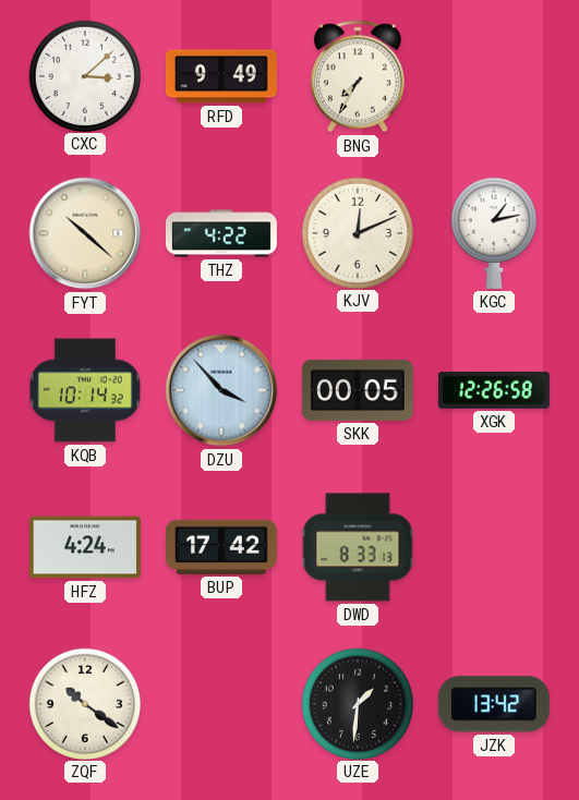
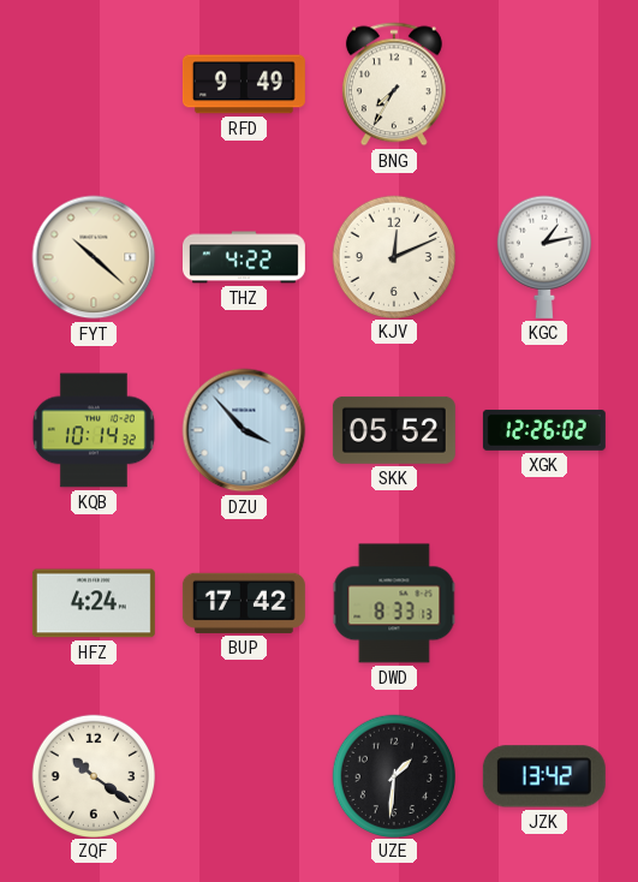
CXC: 3:08 -> none (84, 75)
SKK: 00:05 -> 05:52 (394, 430)
XGK: 12:26:58 -> 12:26:02 (544, 430)
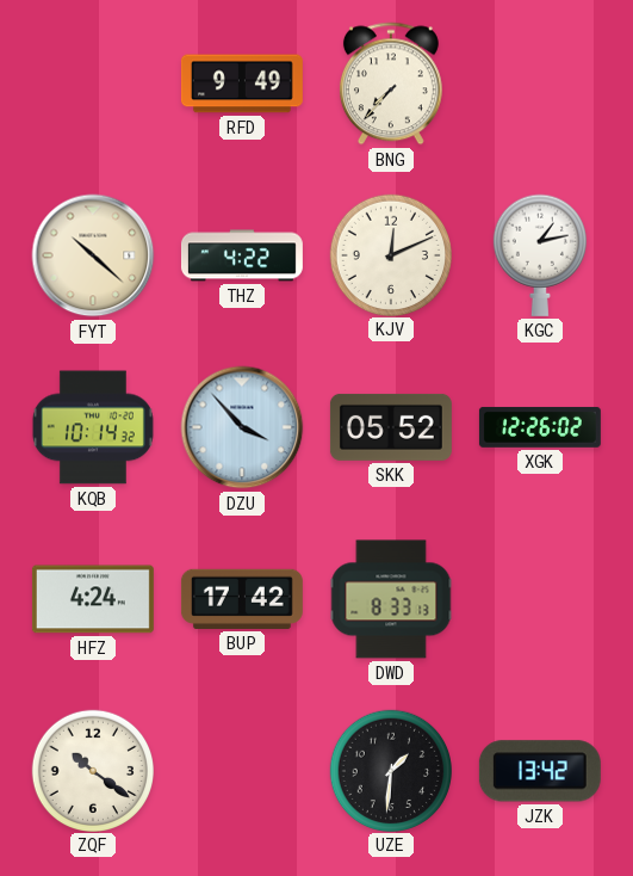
BNG: 7:35 -> 7:37 (391, 84)
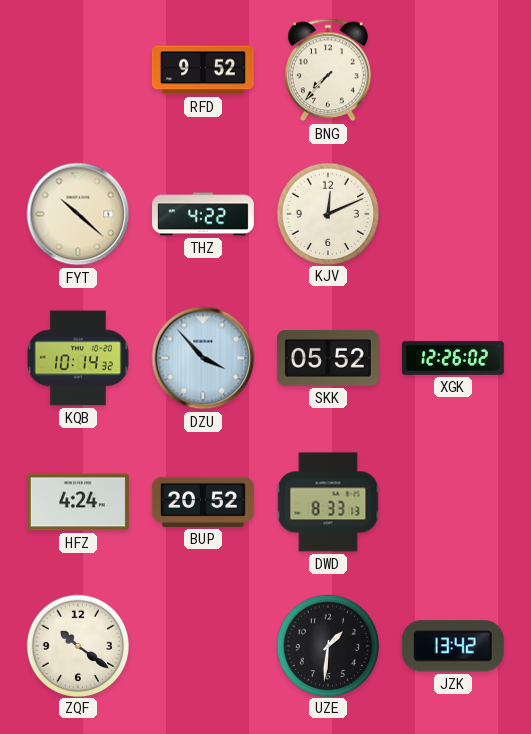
RFD: 9:49 -> 9:52 (203, 70)
KGC: 1:13 -> none (539, 255)
BUP: 17:42 -> 20:52 (203, 502)
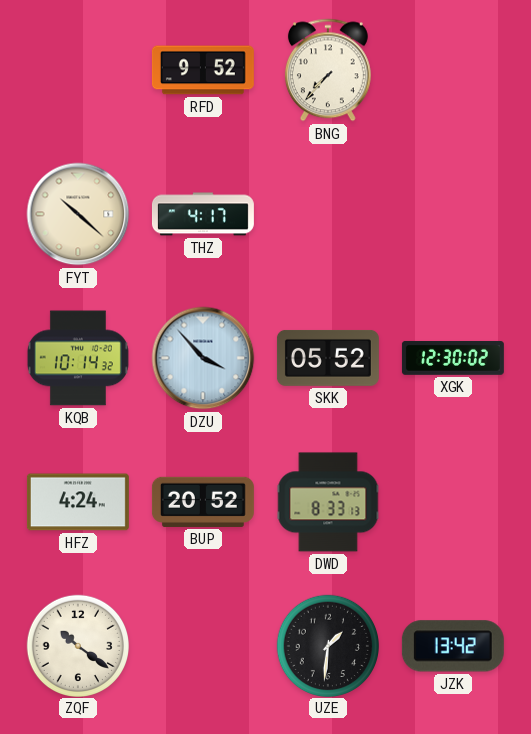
THZ: 4:22 -> 4:17 (203, 214)
KJV: 12:11 -> none (327, 213)
XGK: 12:26 -> 12:30 (453, 358)
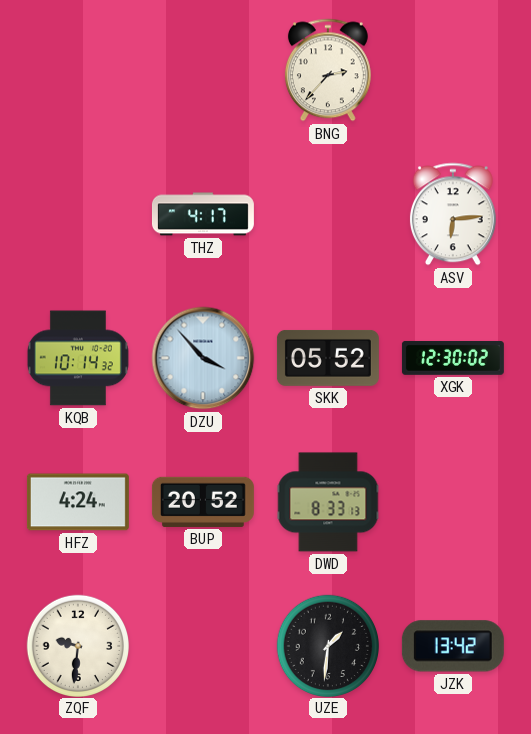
RFD: 9:52 -> none (203, 70)
BNG: 7:37 -> 2:37 (328, 70)
FYT: 10:22 -> none (78, 214)
ASV: none -> 6:14 (453, 214)
ZQF: 10:21 -> 9:31 (77, 645)
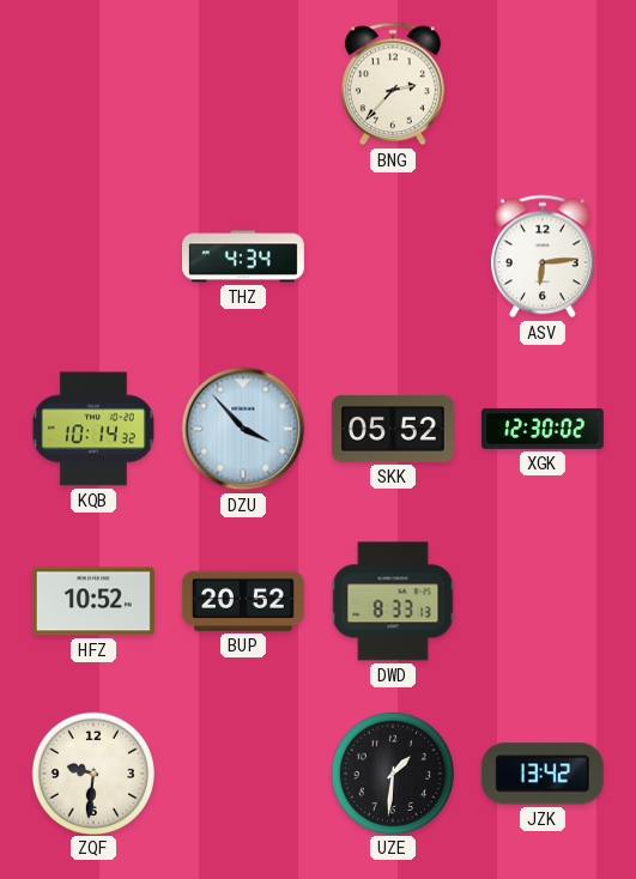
THZ: 4:17 -> 4:34 (243, 256)
HFZ: 4:24 -> 10:52 (93, 601)
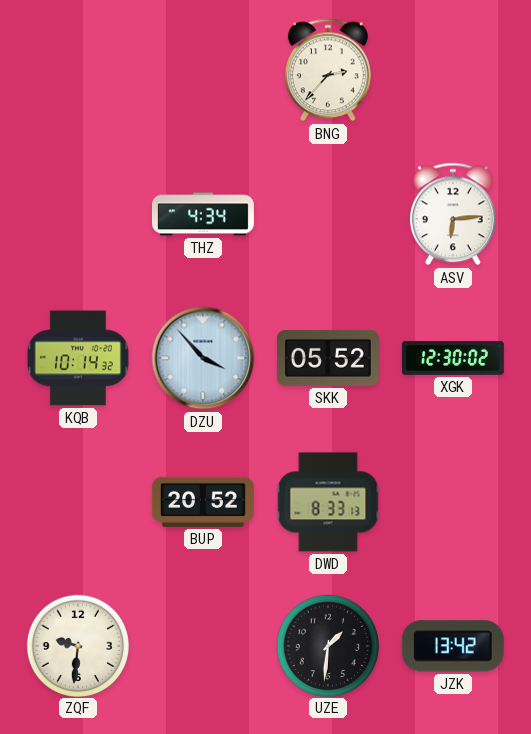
HFZ: 10:52 -> none (93, 601)
